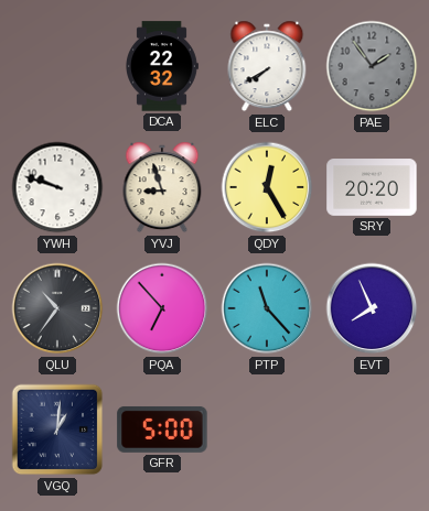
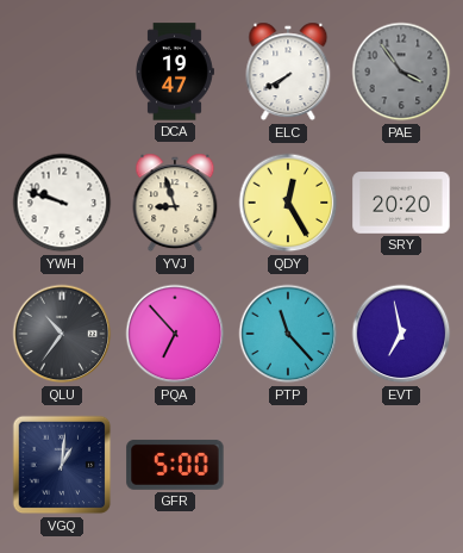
DCA: 22:32 -> 19:47 (175, 72)
PAE: 1:54 -> 3:54 (401, 72)
EVT: 7:56 -> 6:58 (401, 334)
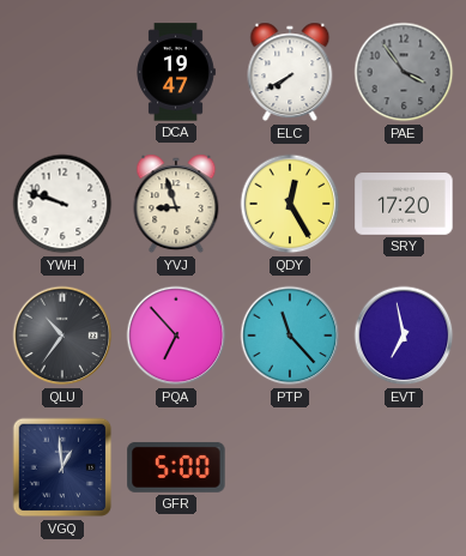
SRY: 20:20 -> 17:20 (404, 204)
VGQ: 1:01 -> 12:59 (62, 467)
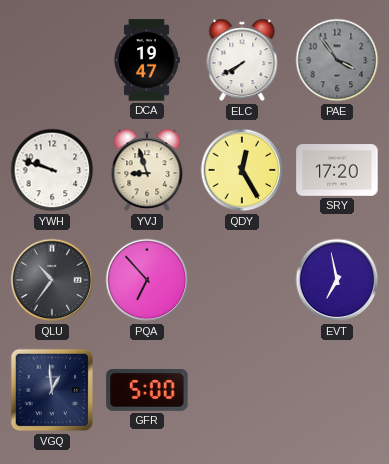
PTP: 11:23 -> none (290, 336)
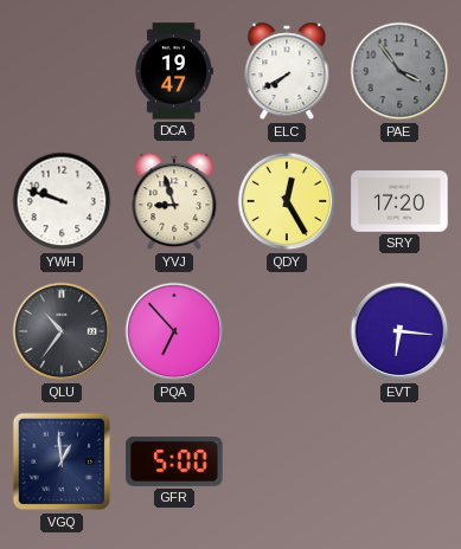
EVT: 6:58 -> 6:16 (399, 331)
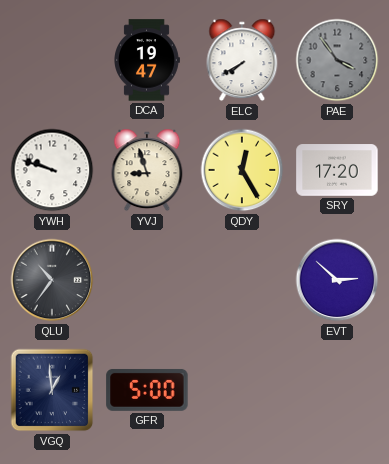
PQA: 6:53 -> none (174, 331)
EVT: 6:16 -> 2:52 (337, 280)
